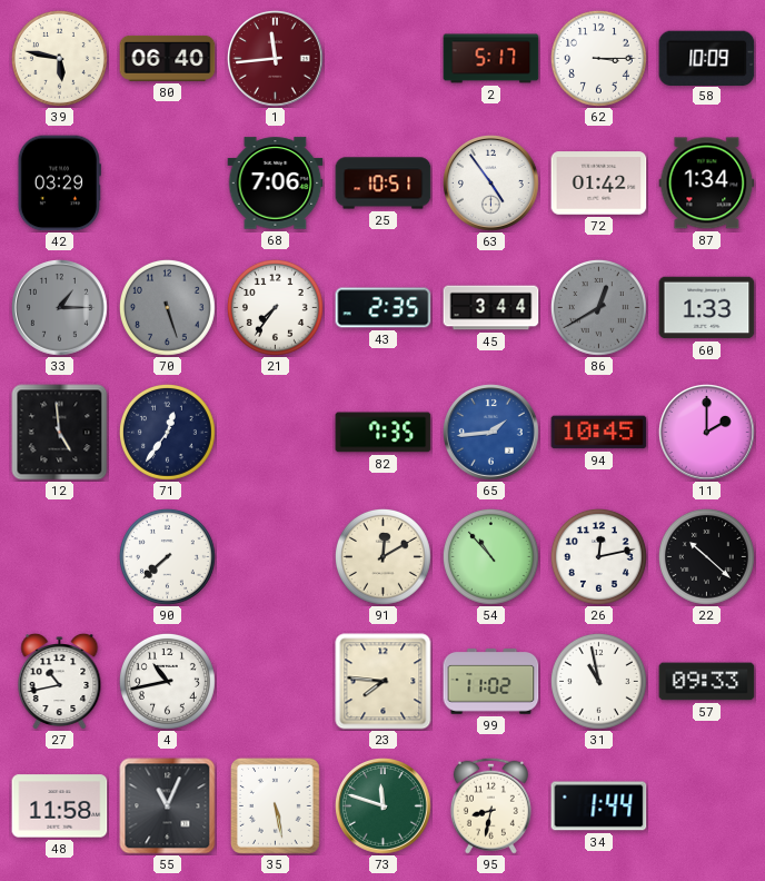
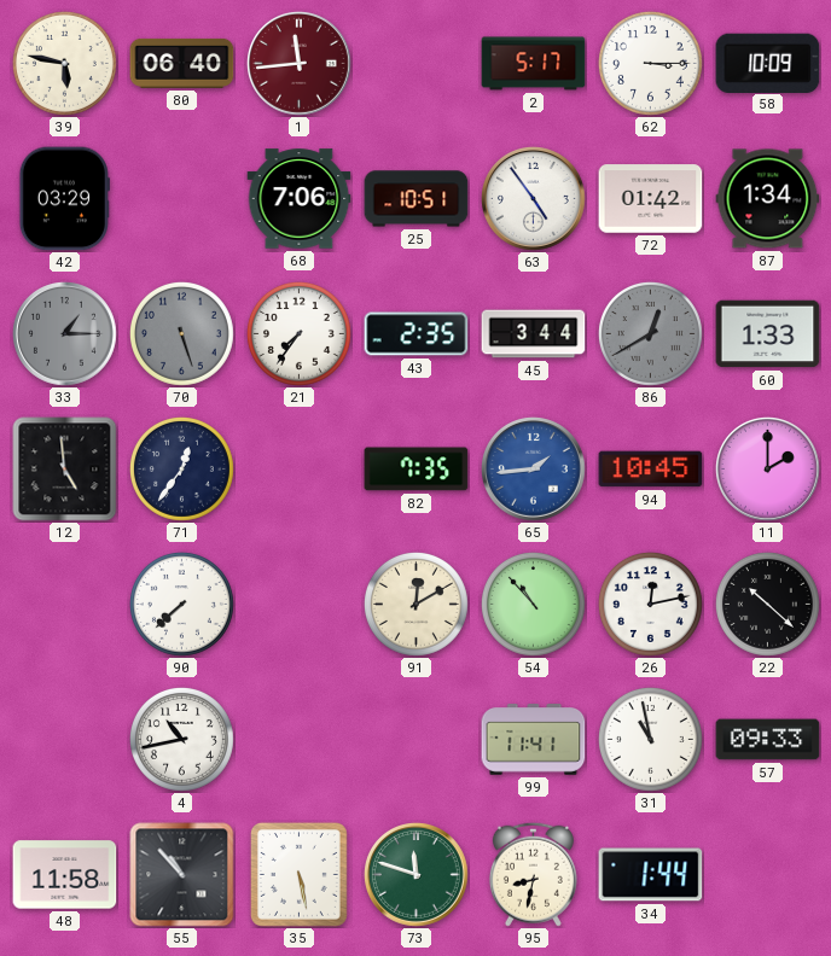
27: 10:43 -> none (60, 681)
23: 7:46 -> none (384, 682)
99: 11:02 -> 11:41 (534, 740)
55: 11:04 -> 10:53 (182, 875)
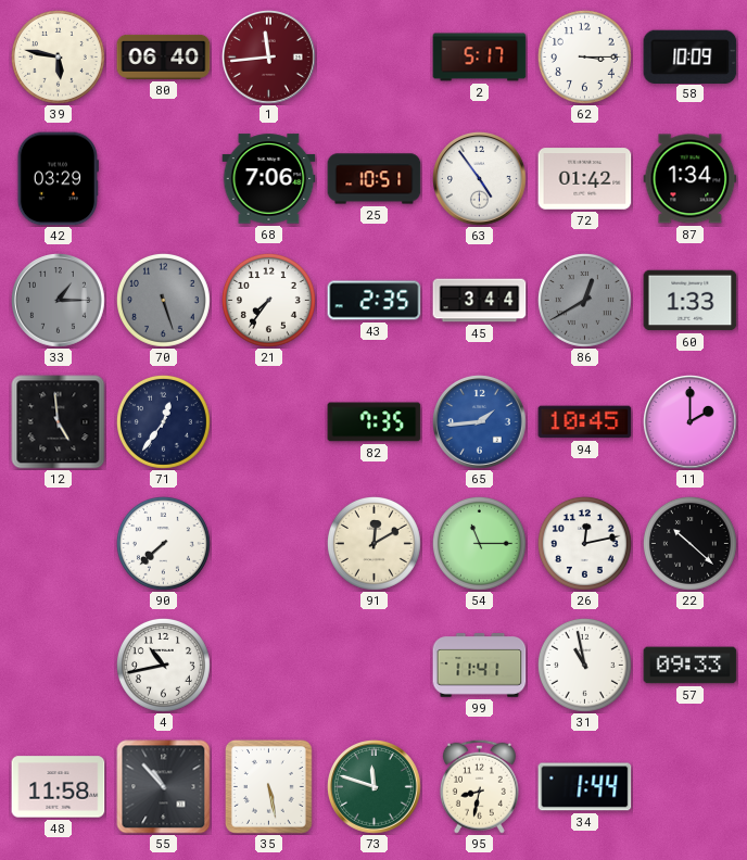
54: 10:53 -> 11:15 (479, 543)
